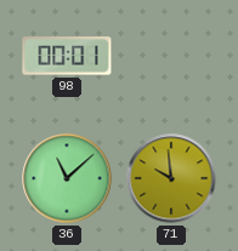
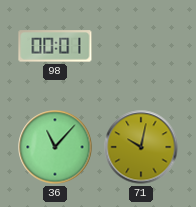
36: 11:08 -> 11:07 (55, 147)
71: 9:59 -> 10:02 (141, 147)
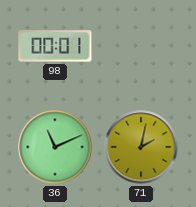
36: 11:07 -> 11:11 (55, 147)
71: 10:02 -> 2:02 (141, 147)
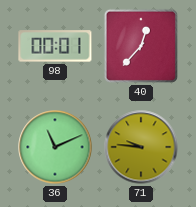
40: none -> 12:37 (141, 46)
71: 2:02 -> 9:46 (141, 147)
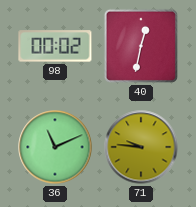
98: 00:01 -> 00:02 (55, 46)
40: 12:37 -> 12:32 (141, 46)
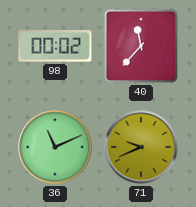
40: 12:32 -> 11:37 (141, 46)
71: 9:46 -> 9:41 (141, 147)
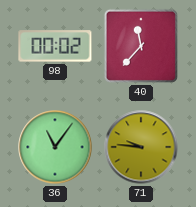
36: 11:11 -> 11:06 (55, 147)
71: 9:41 -> 9:46 (141, 147)
